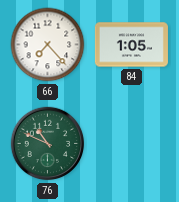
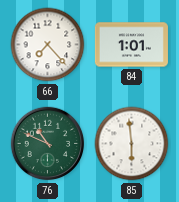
84: 1:05 -> 1:01 (131, 45)
85: none -> 5:59 (132, 144)
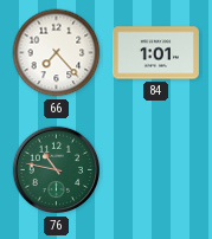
76: 10:49 -> 10:47 (57, 170)
85: 5:59 -> none (132, 144)
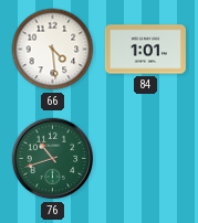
66: 7:23 -> 4:29 (53, 50)
76: 10:47 -> 10:42 (53, 159)
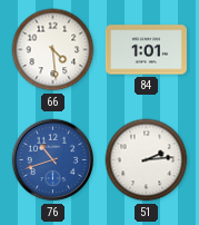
76 dial: green -> blue (53, 160)
51: none -> 2:14 (147, 160)
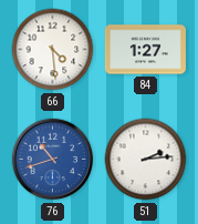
84: 1:01 -> 1:27 (145, 50)
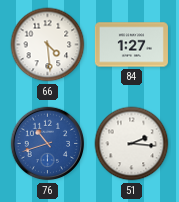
51: 2:14 -> 2:16 (132, 144)
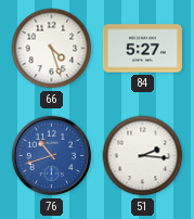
66: 4:29 -> 4:27 (52, 49)
84: 1:27 -> 5:27 (142, 49)
